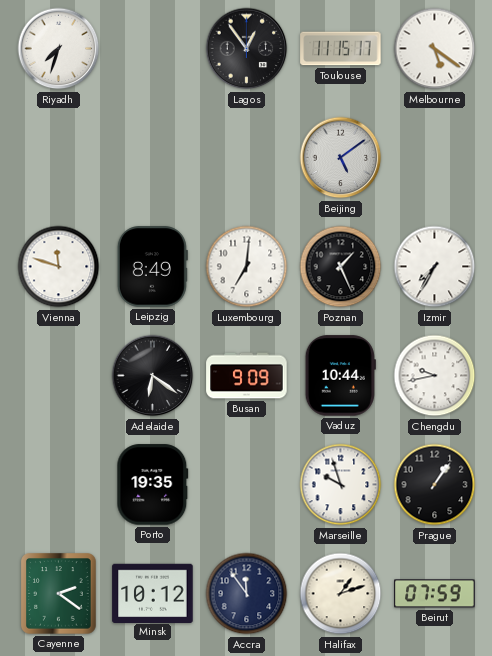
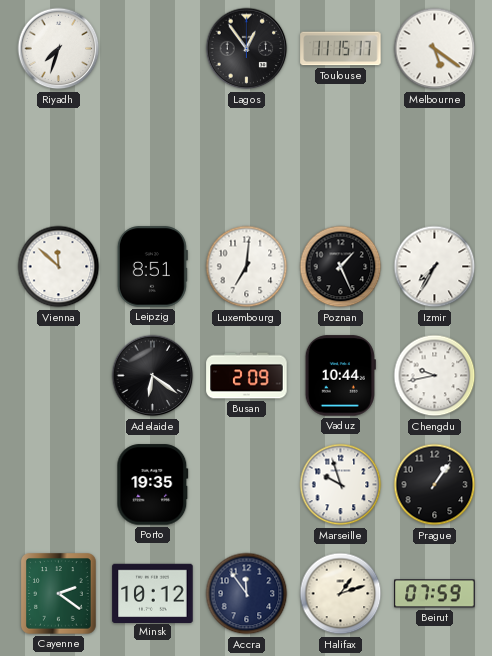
Beijing: 5:09 -> none (341, 158)
Vienna: 11:48 -> 11:52 (59, 267)
Leipzig: 8:49 -> 8:51 (152, 267)
Busan: 9:09 -> 2:09 (247, 376)
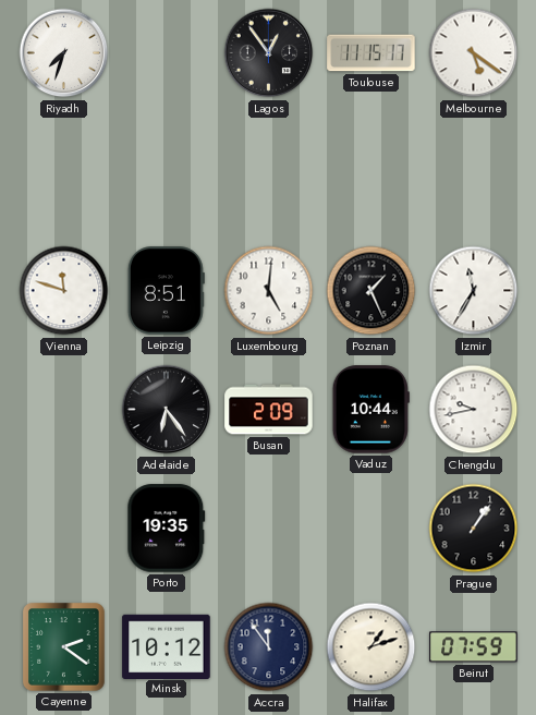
Vienna: 11:52 -> 11:48 (64, 291)
Luxembourg: 7:01 -> 5:01 (269, 291)
Izmir: 7:35 -> 11:35 (474, 291)
Adelaide: 6:21 -> 6:24 (167, 410)
Marseille: 9:57 -> none (341, 485)
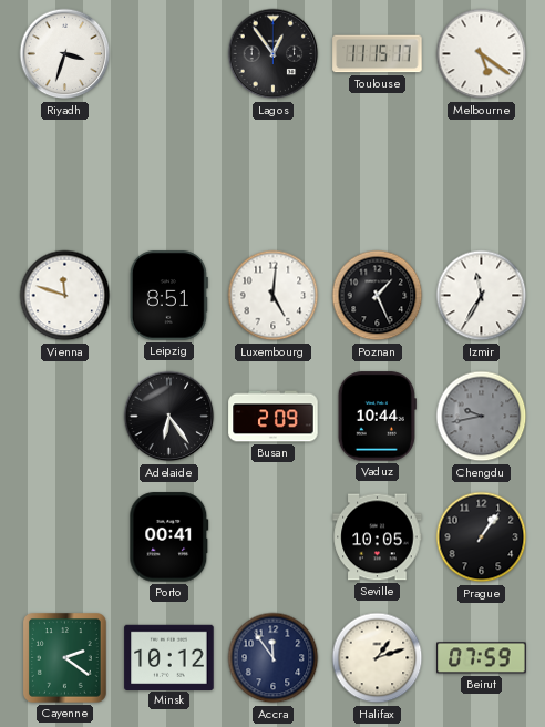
Riyadh: 7:33 -> 3:33 (65, 54)
Chengdu dial: white -> grey (482, 417)
Porto: 19:35 -> 00:41 (169, 537)
Seville: none -> 10:05 (378, 537)
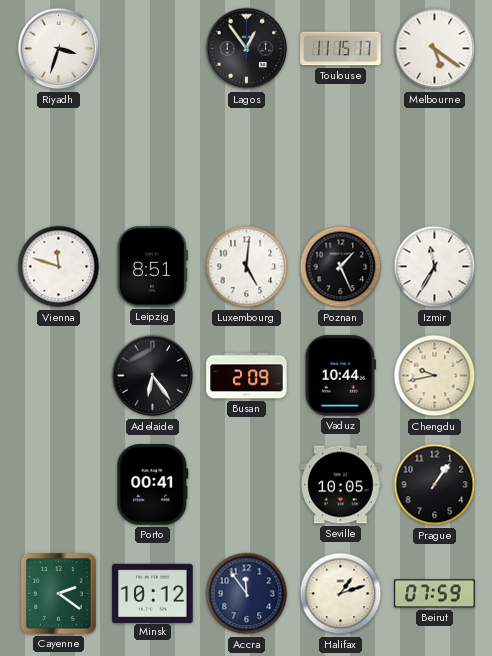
Chengdu dial: grey -> cream (435, 376)
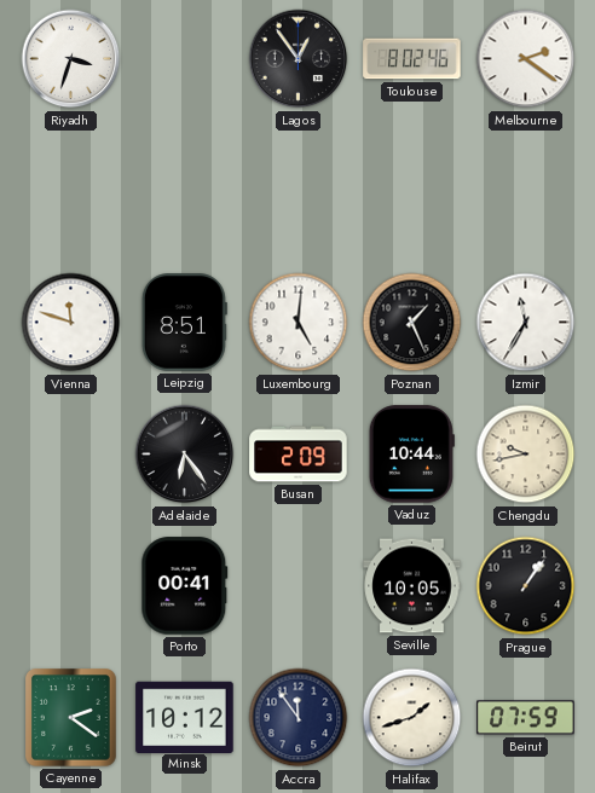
Toulouse: 11:15 -> 8:02 (412, 59)
Melbourne: 5:21 -> 2:21 (526, 59)
Halifax: 1:12 -> 1:42 (412, 718)
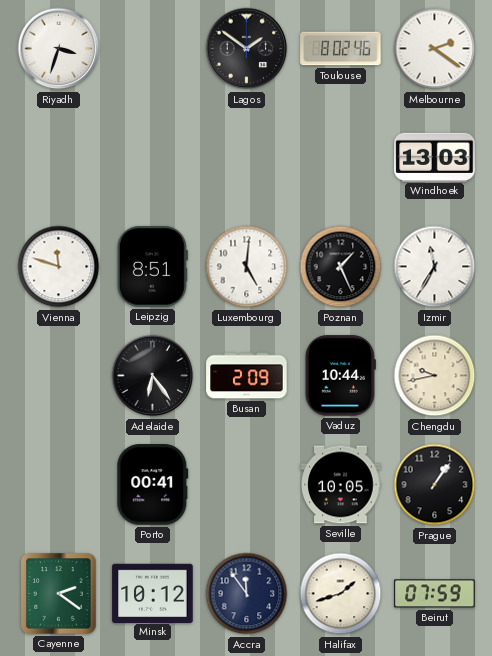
Lagos: 12:54 -> 1:51 (247, 49)
Windhoek: none -> 13:03 (435, 157)
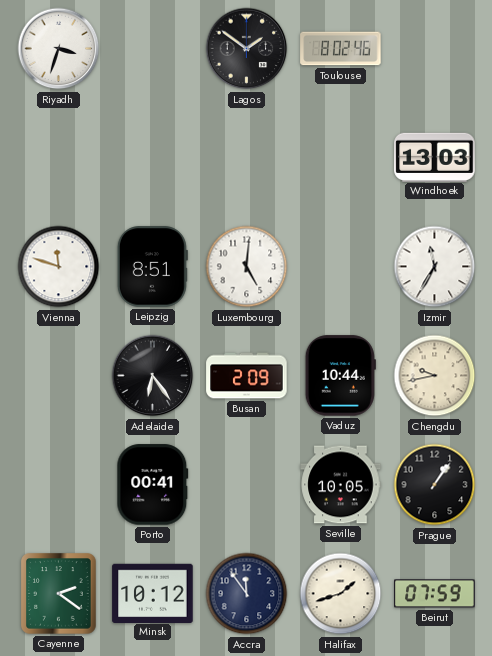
Melbourne: 2:21 -> none (435, 49)
Poznan: 1:26 -> none (341, 267)
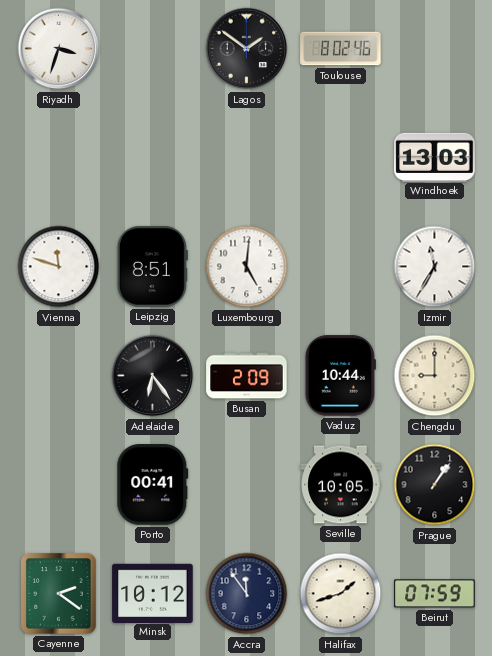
Chengdu: 9:43 -> 9:00 (435, 376)
